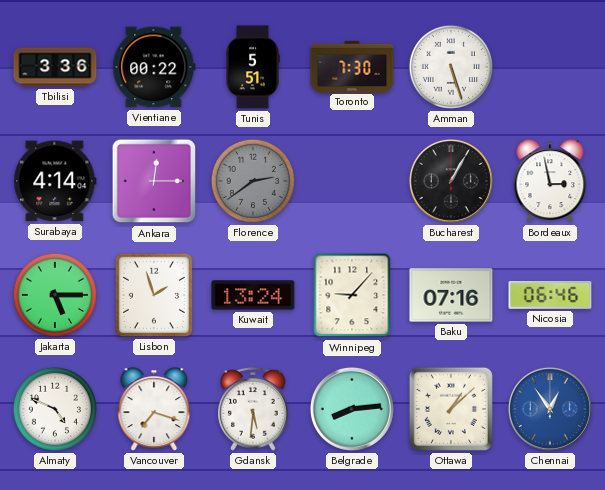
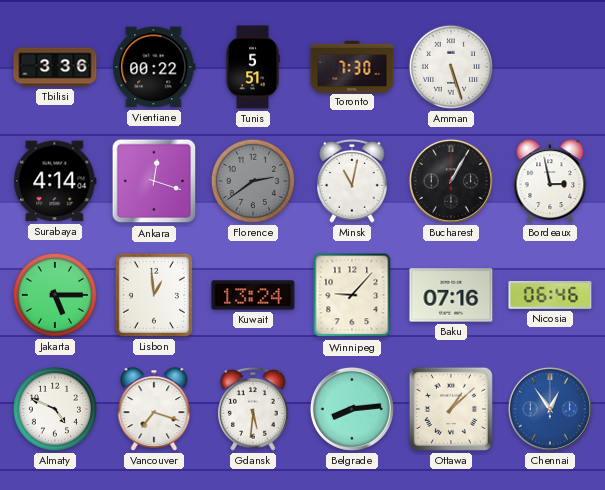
Ankara: 12:15 -> 12:18 (154, 181)
Minsk: none -> 11:02 (353, 181)
Lisbon: 1:57 -> 12:59 (154, 295)
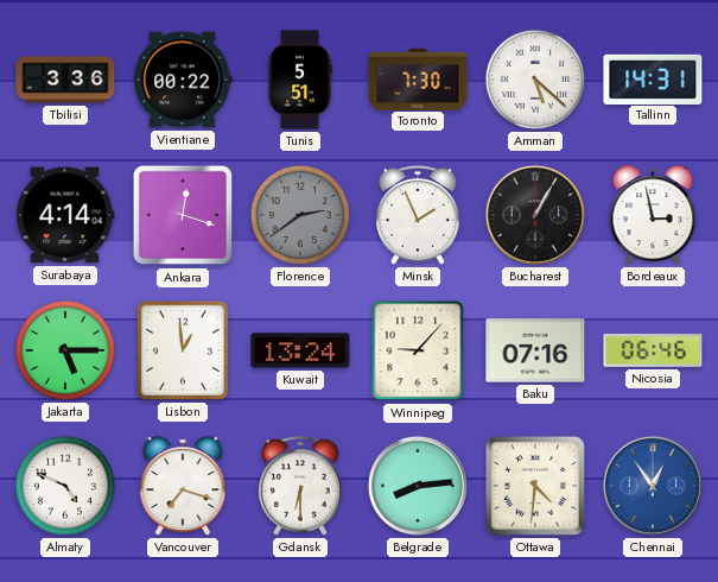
Amman: 5:27 -> 5:22 (535, 80)
Tallinn: none -> 14:31 (653, 78)
Minsk: 11:02 -> 1:56 (419, 215)
Gdansk: 5:31 -> 6:30 (301, 486)
Ottawa: 1:08 -> 4:31 (535, 486)
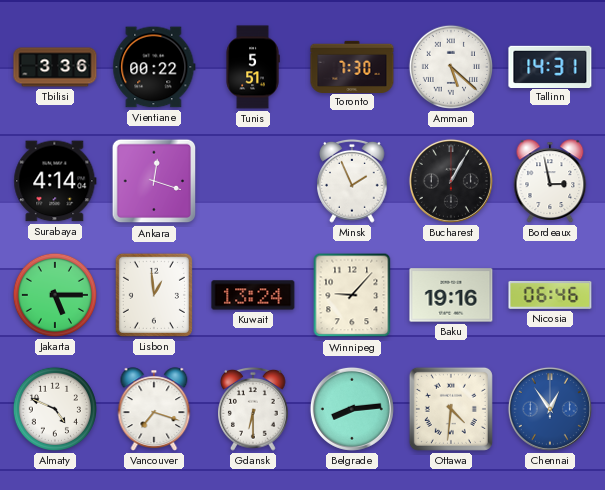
Florence: 2:39 -> none (300, 215)
Baku: 07:16 -> 19:16 (451, 295)
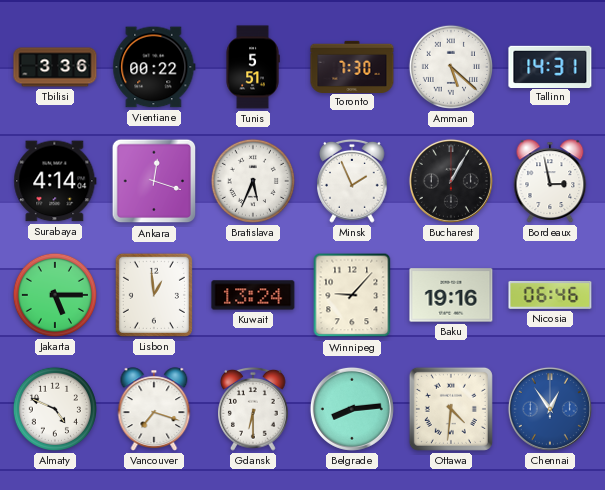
Bratislava: none -> 5:34 (253, 181)
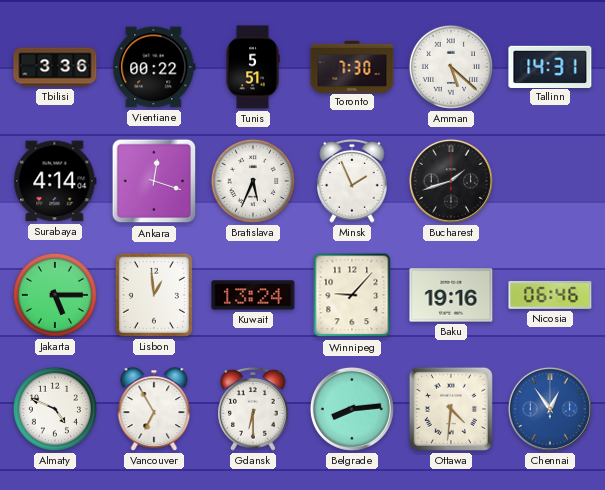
Bucharest: 1:05 -> 1:42 (451, 181)
Bordeaux: 2:58 -> none (550, 181)
Vancouver: 7:18 -> 6:55 (154, 409)
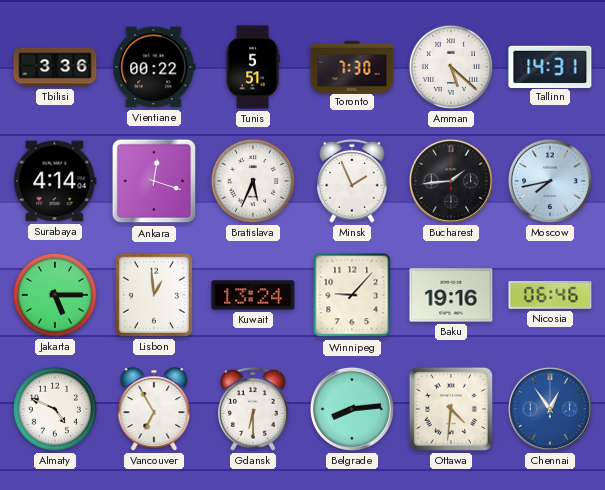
Bucharest: 1:42 -> 1:44 (451, 181)
Moscow: none -> 7:43 (550, 181)
